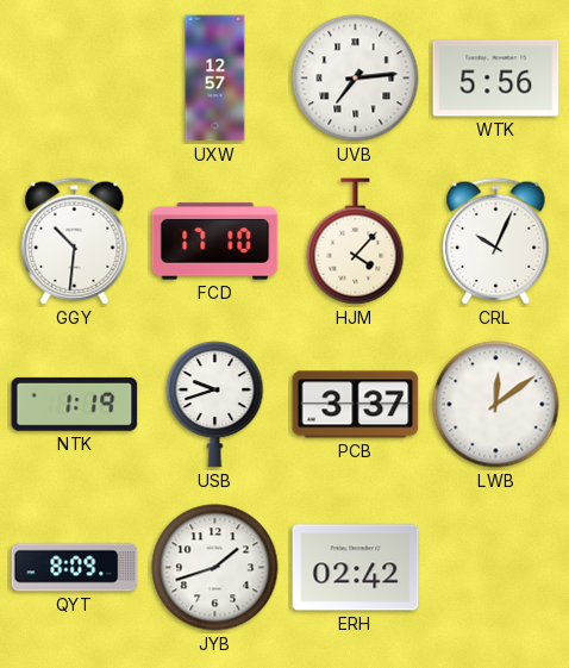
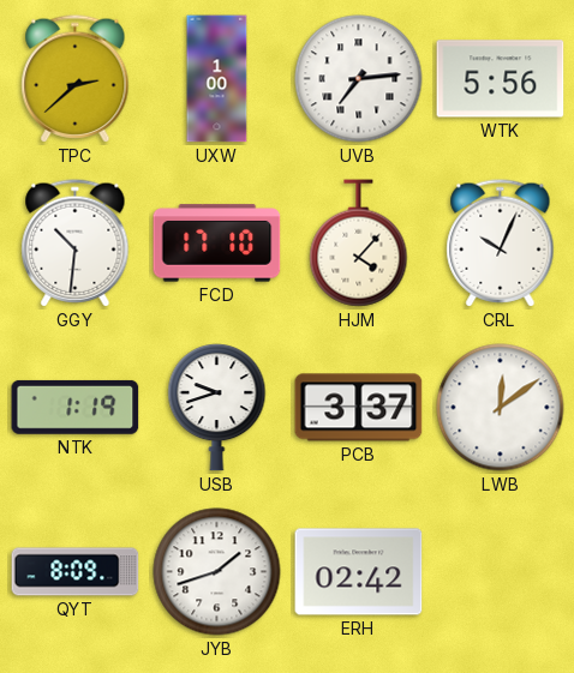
TPC: none -> 2:38 (76, 79)
UXW: 12:57 -> 1:00 (217, 79)
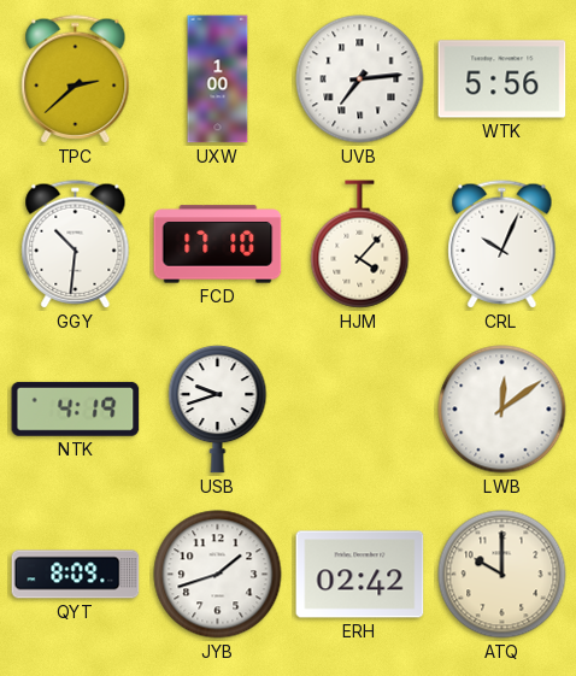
NTK: 1:19 -> 4:19 (76, 408)
PCB: 3:37 -> none (359, 408)
ATQ: none -> 10:00 (502, 575)
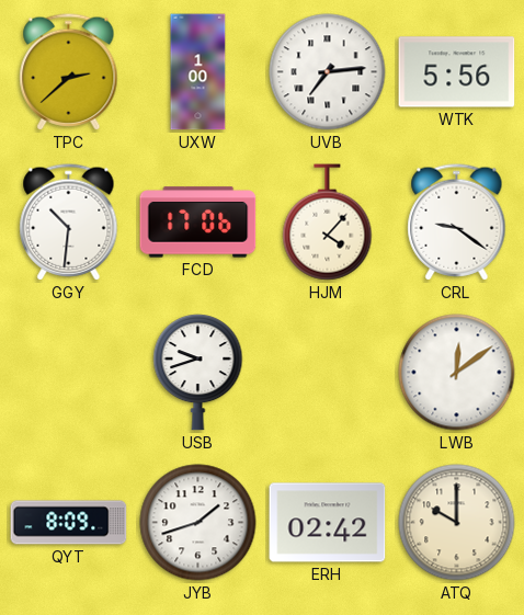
FCD: 17:10 -> 17:06 (198, 223)
CRL: 10:04 -> 9:21 (457, 223)
NTK: 4:19 -> none (76, 408)
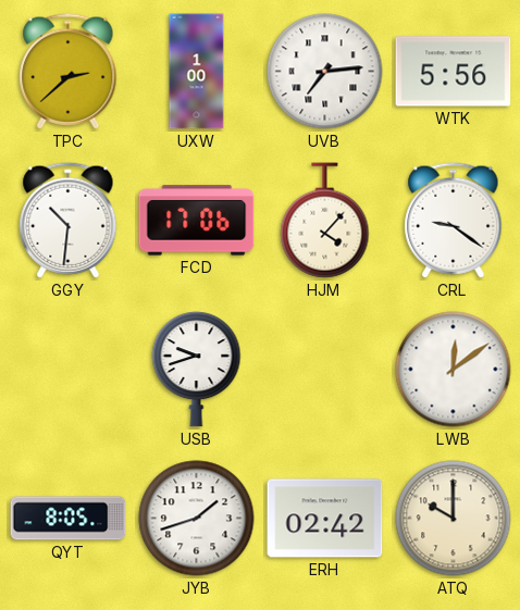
QYT: 8:09 -> 8:05 (69, 519)
